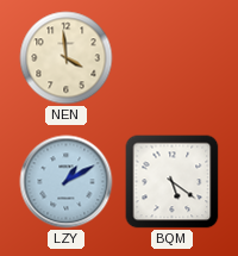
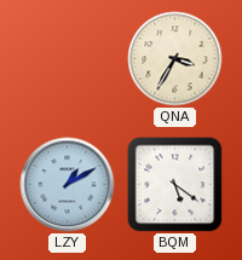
NEN: 3:59 -> none (67, 58)
QNA: none -> 3:35 (175, 59)
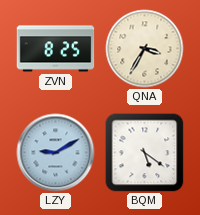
ZVN: none -> 8:25 (56, 49)
LZY: 1:10 -> 9:10 (56, 153)
